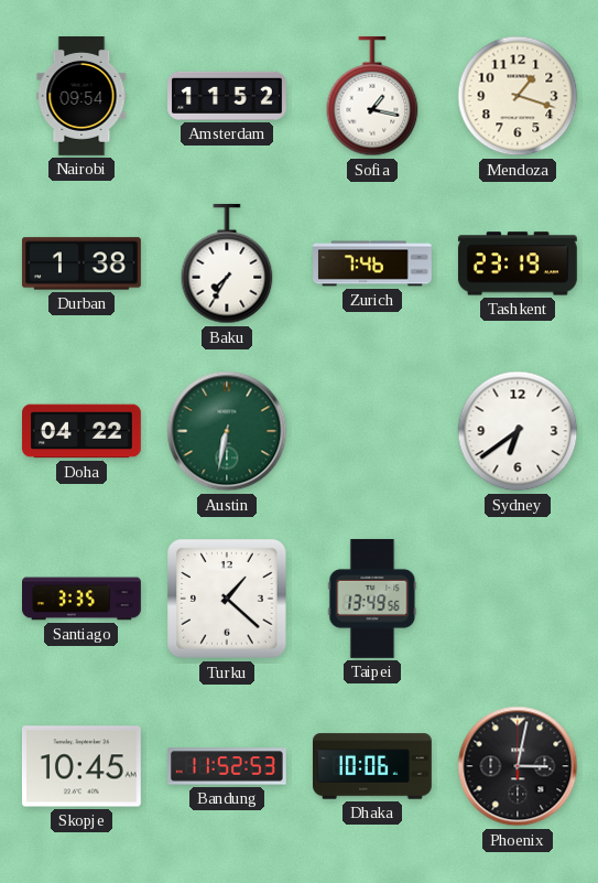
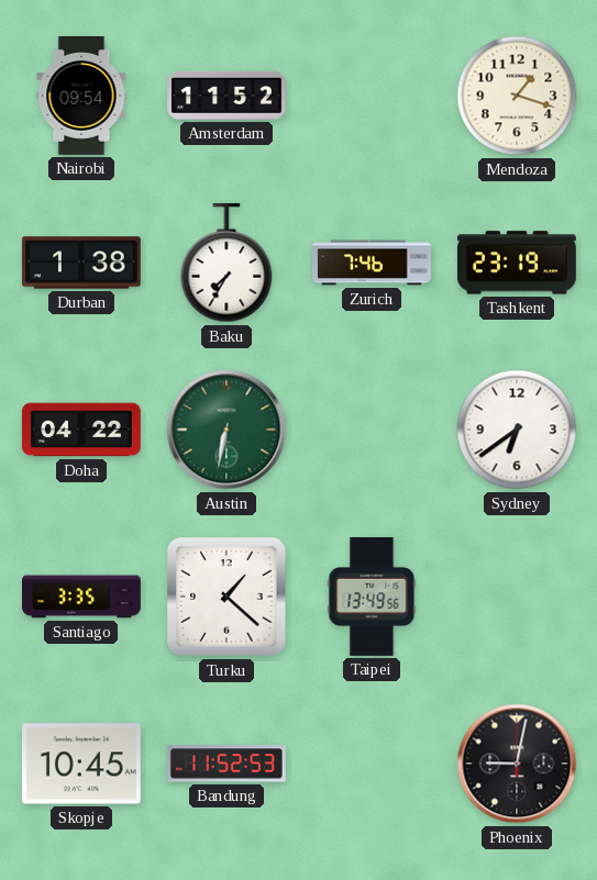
Sofia: 1:17 -> none (372, 96)
Dhaka: 10:06 -> none (373, 766)
Phoenix: 3:02 -> 9:02 (517, 764)
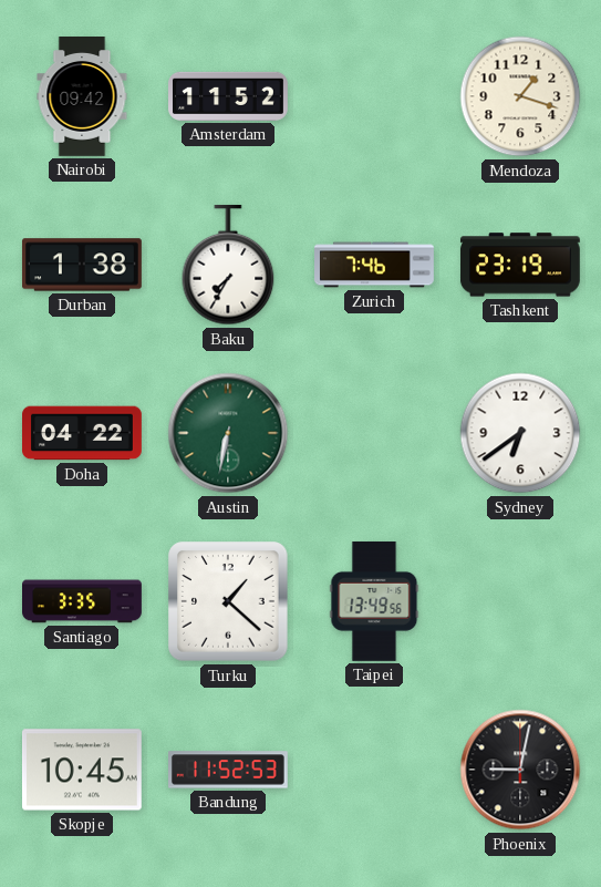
Nairobi: 09:54 -> 09:42 (82, 97)
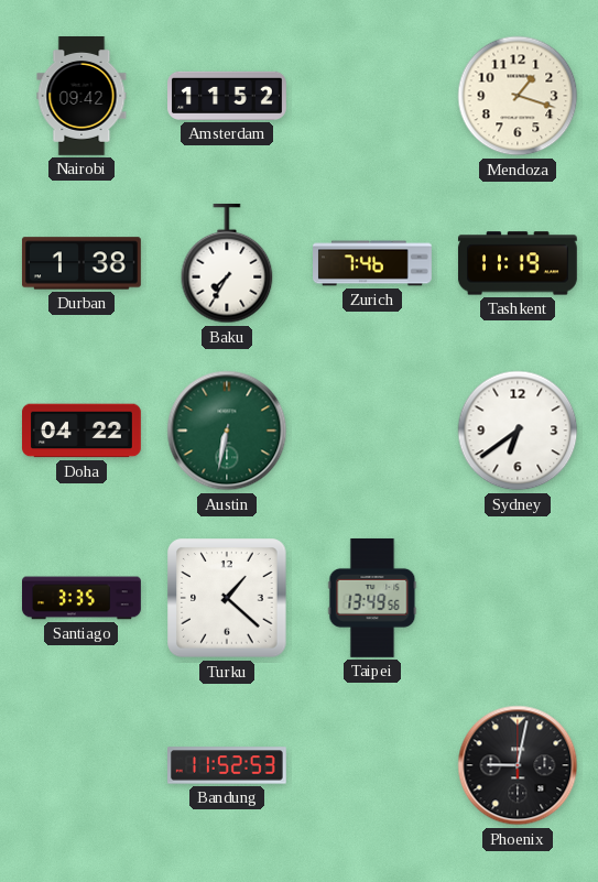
Tashkent: 23:19 -> 11:19 (518, 263)
Skopje: 10:45 -> none (82, 770)
